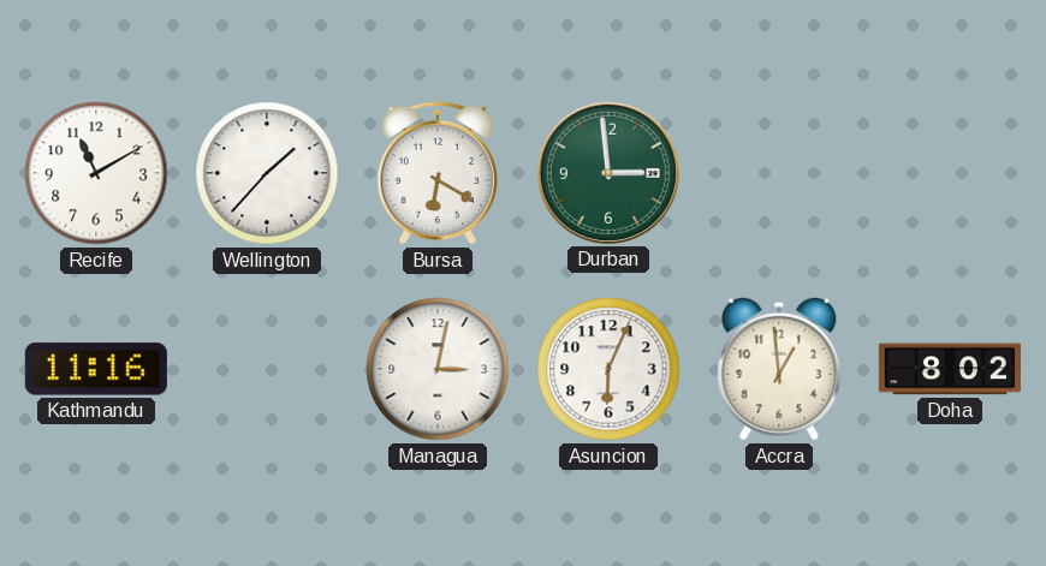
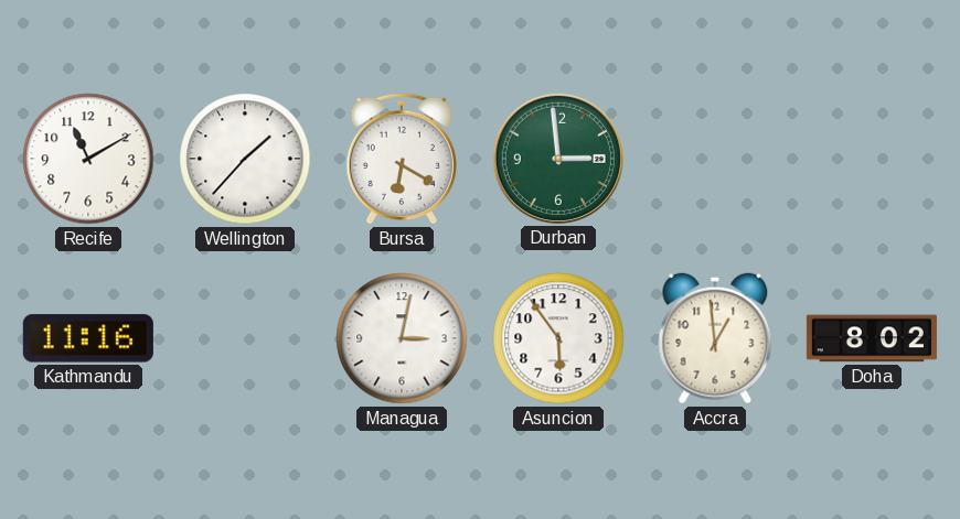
Asuncion: 6:04 -> 5:54 (558, 338)
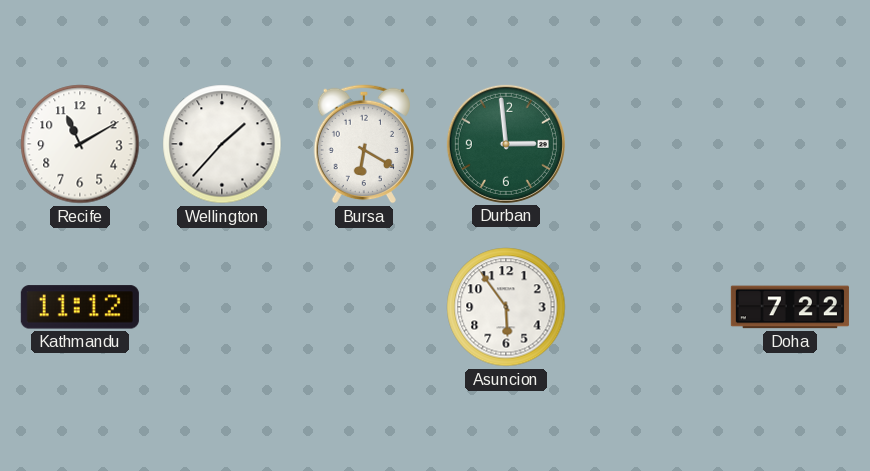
Kathmandu: 11:16 -> 11:12 (80, 307)
Managua: 3:02 -> none (402, 338)
Accra: 12:59 -> none (715, 338)
Doha: 8:02 -> 7:22 (790, 307)
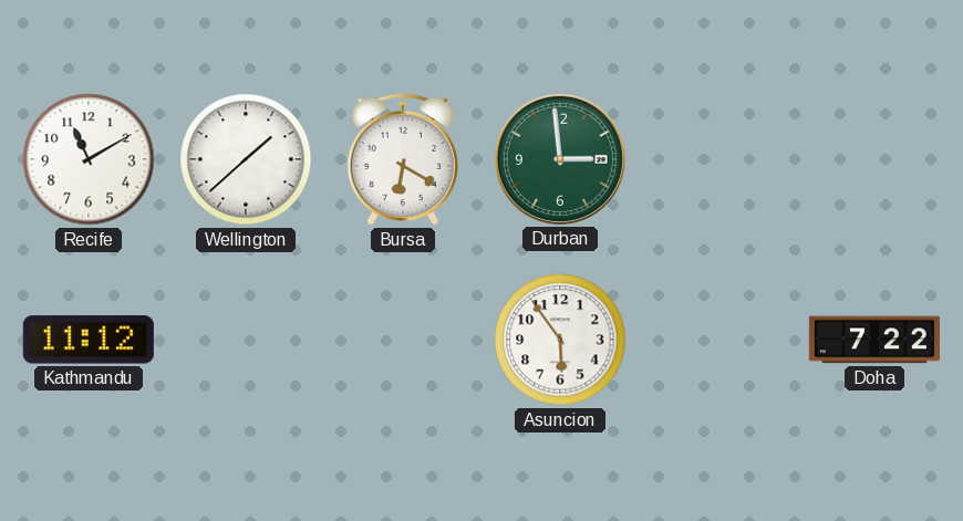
Wellington: 1:37 -> 1:38 (246, 159)
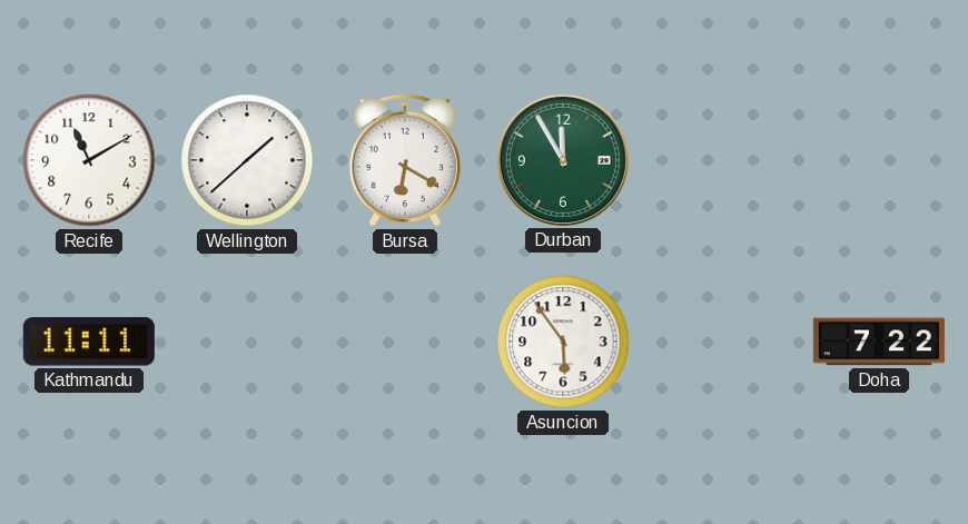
Durban: 2:59 -> 11:55 (563, 160)
Kathmandu: 11:12 -> 11:11 (89, 342)
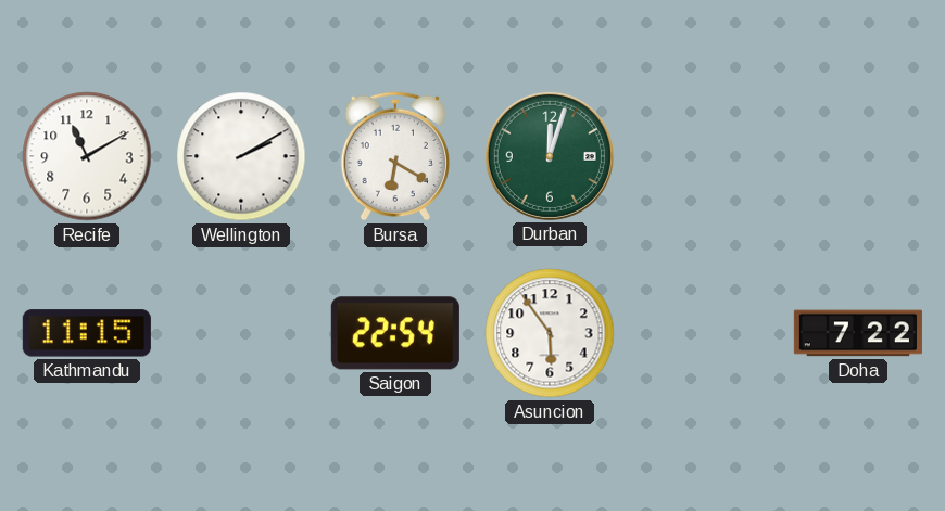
Wellington: 1:38 -> 2:10 (241, 156)
Durban: 11:55 -> 12:03 (550, 156)
Kathmandu: 11:11 -> 11:15 (87, 333)
Saigon: none -> 22:54 (395, 333)
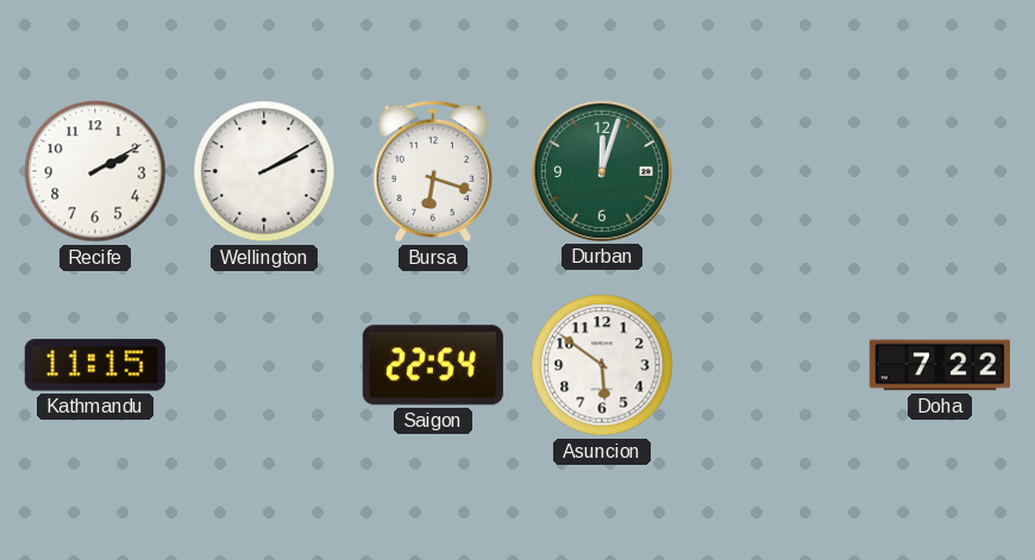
Recife: 11:10 -> 2:10 (95, 171)
Bursa: 6:20 -> 6:18 (432, 171)
Asuncion: 5:54 -> 5:51 (602, 365)
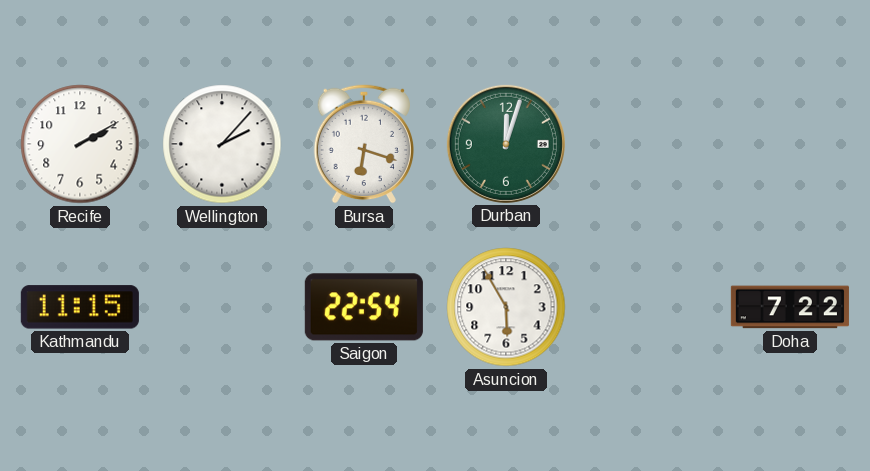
Wellington: 2:10 -> 2:07 (222, 144)
Asuncion: 5:51 -> 5:55 (506, 307)
